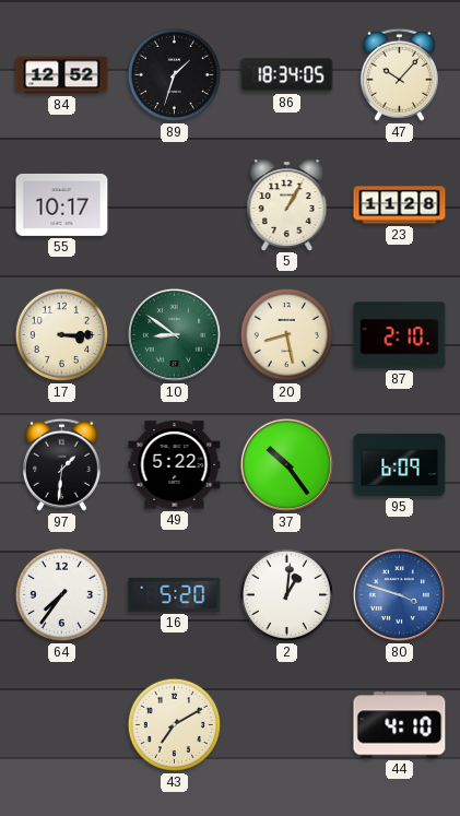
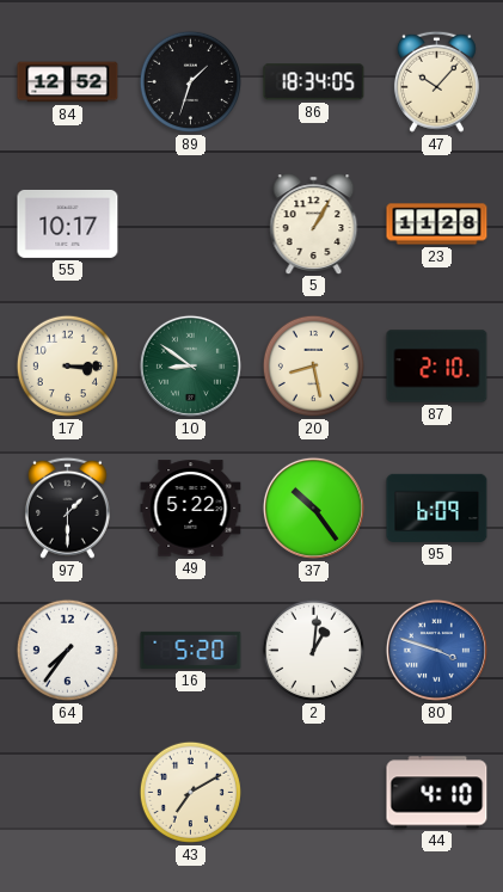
97: 1:31 -> 1:30 (67, 507)
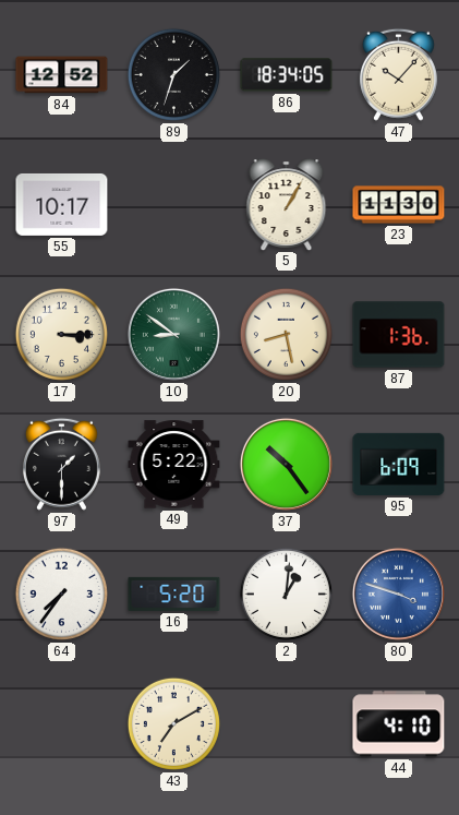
23: 11:28 -> 11:30 (399, 205)
87: 2:10 -> 1:36 (399, 335)
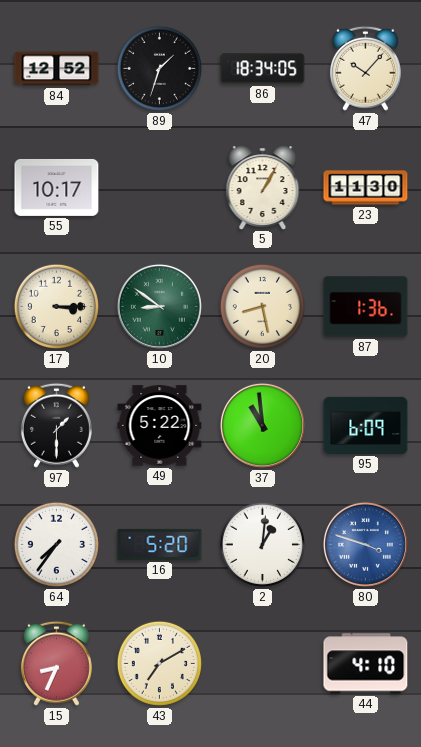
37: 10:24 -> 10:59 (262, 425)
15: none -> 8:34 (56, 663)
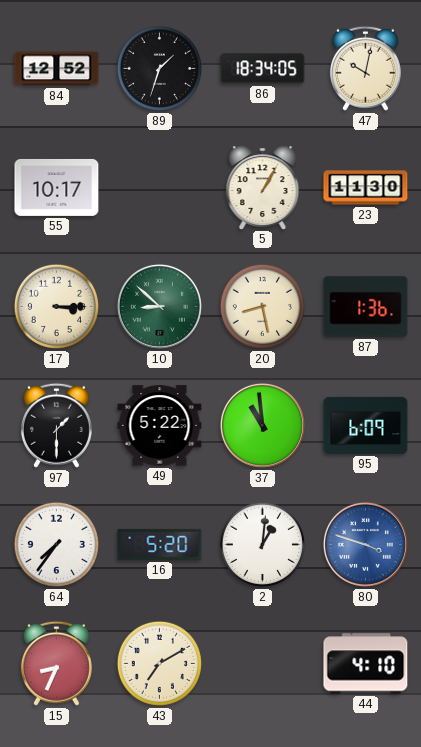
47: 10:07 -> 10:02 (365, 68)
10: 8:51 -> 8:52 (159, 306)
